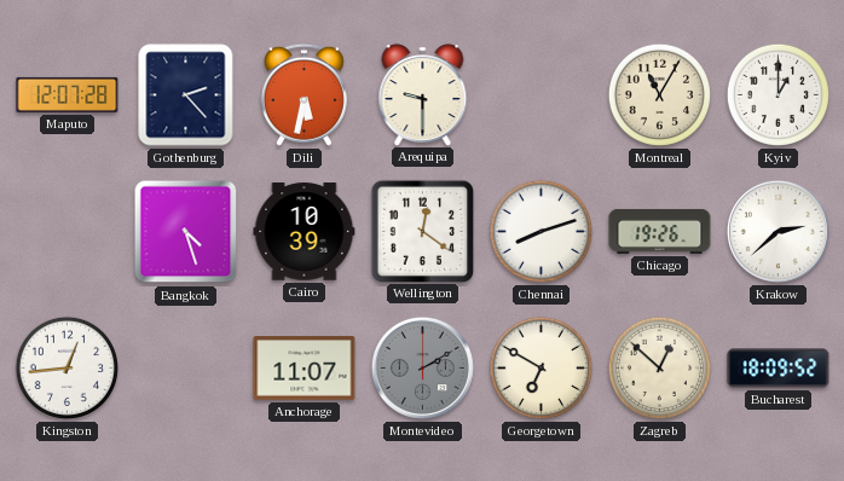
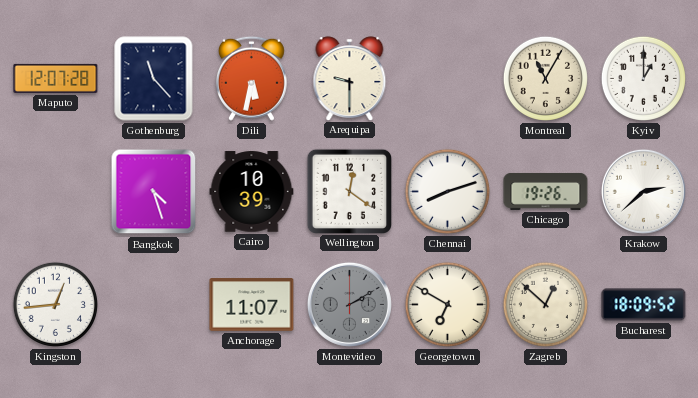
Gothenburg: 2:23 -> 11:23 (154, 79)
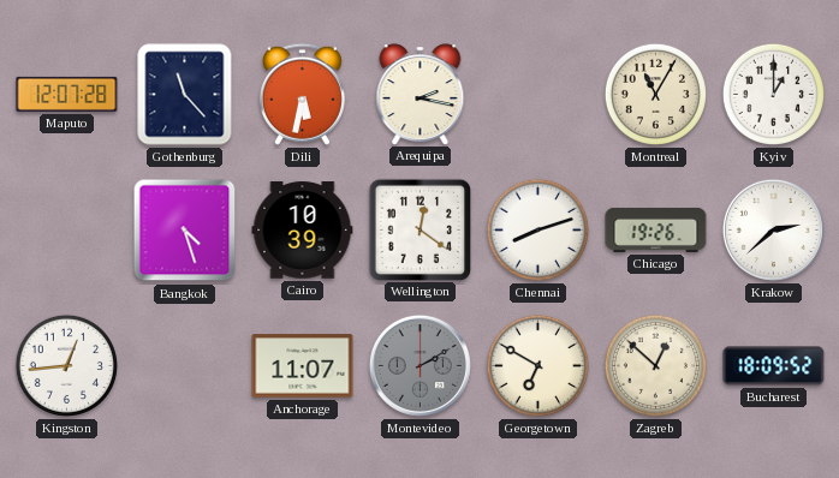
Arequipa: 9:30 -> 2:17 (421, 94)
